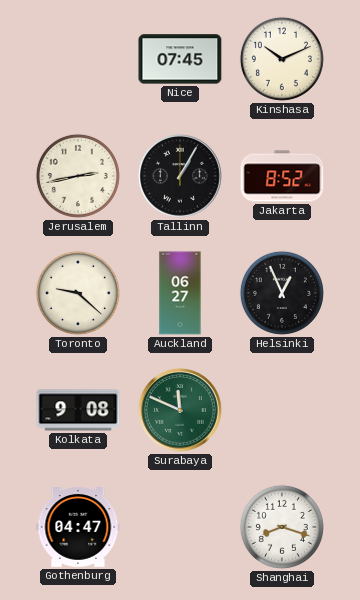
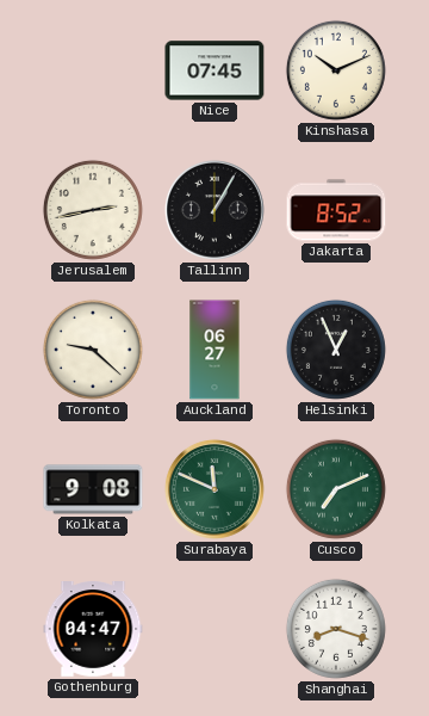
Cusco: none -> 7:11 (336, 489)
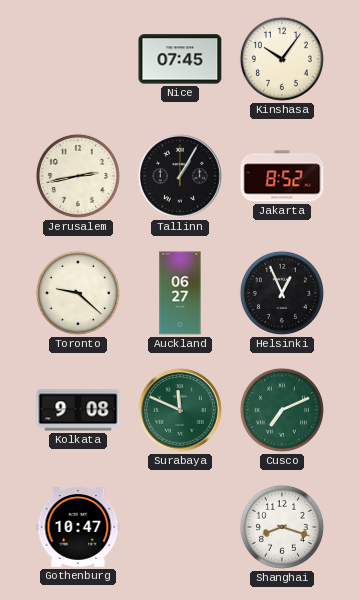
Kinshasa: 10:11 -> 10:06 (282, 59)
Gothenburg: 04:47 -> 10:47 (78, 528)
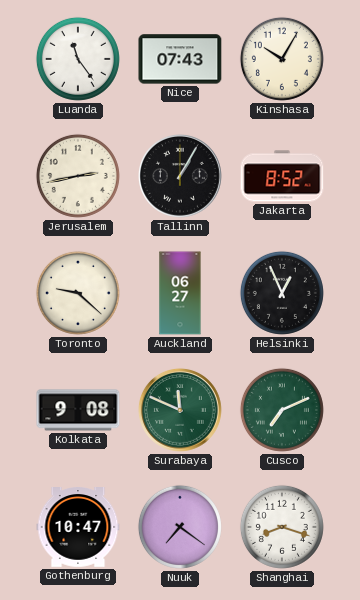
Luanda: none -> 11:24 (78, 59)
Nice: 07:45 -> 07:43 (180, 59)
Kinshasa: 10:06 -> 10:05 (282, 59)
Nuuk: none -> 7:21 (180, 527)
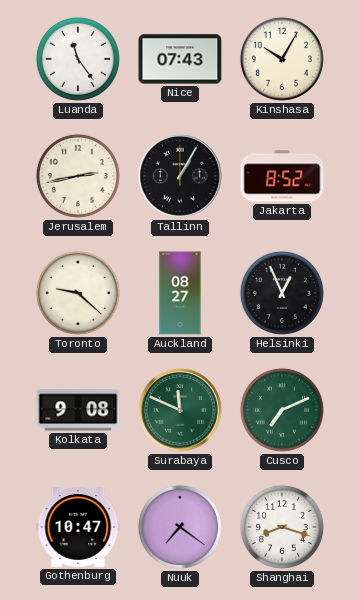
Auckland: 06:27 -> 08:27 (180, 293)
